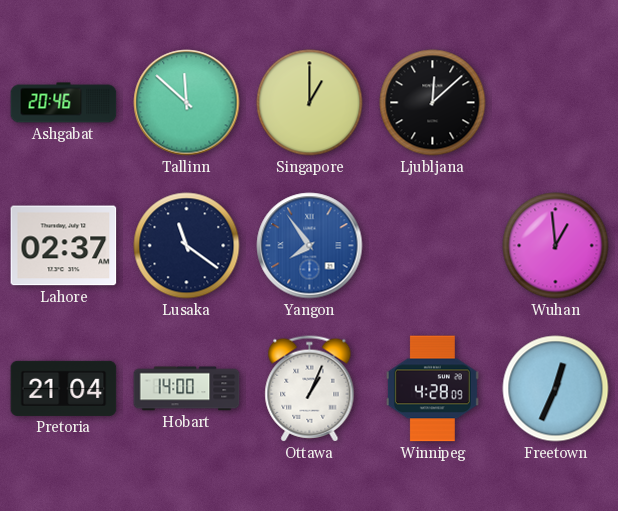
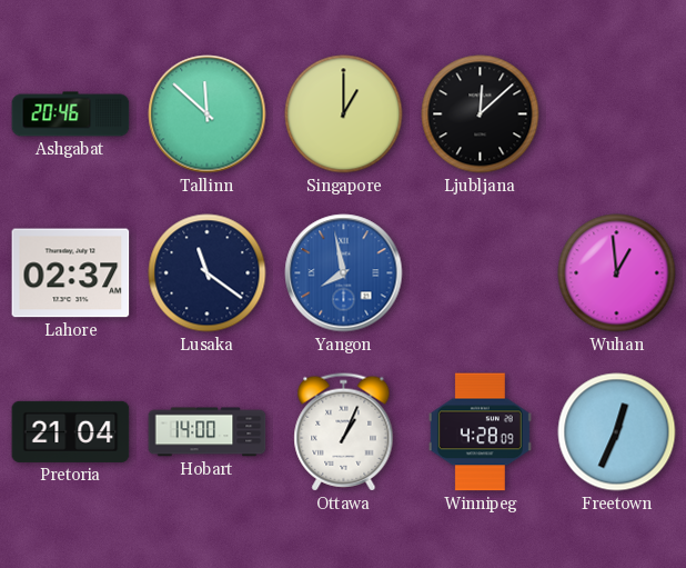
Yangon: 7:54 -> 7:58 (344, 273)
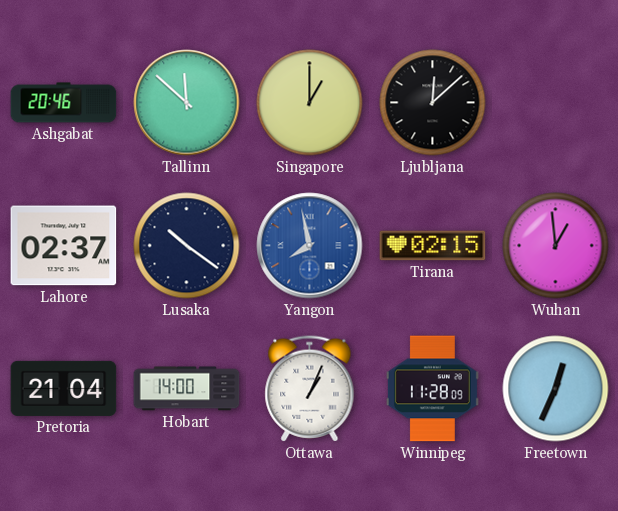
Lusaka: 11:21 -> 10:21 (187, 246)
Tirana: none -> 02:15 (433, 246)
Winnipeg: 4:28 -> 11:28 (432, 389)
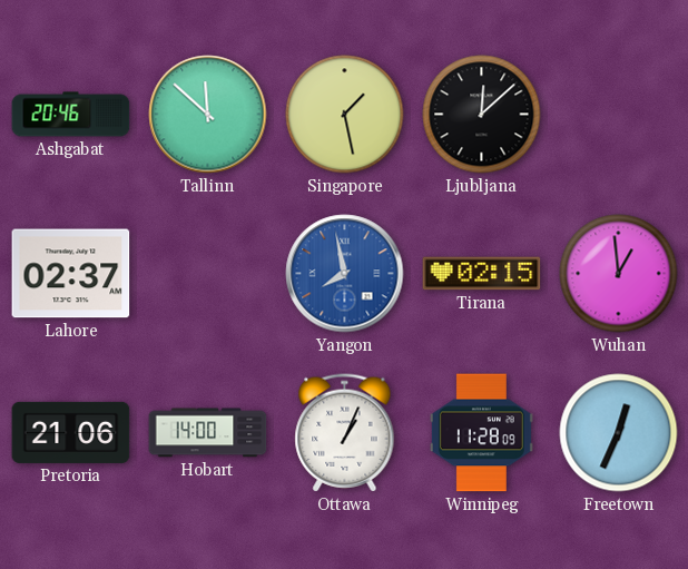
Singapore: 1:00 -> 1:28 (345, 115)
Lusaka: 10:21 -> none (187, 246)
Pretoria: 21:04 -> 21:06 (71, 432)
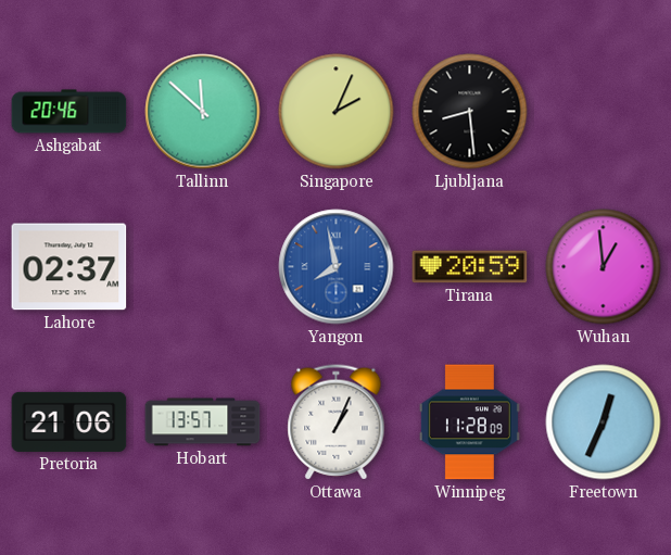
Singapore: 1:28 -> 2:04 (337, 112)
Ljubljana: 12:08 -> 8:29 (470, 112)
Tirana: 02:15 -> 20:59 (470, 267)
Hobart: 14:00 -> 13:57 (203, 422)
